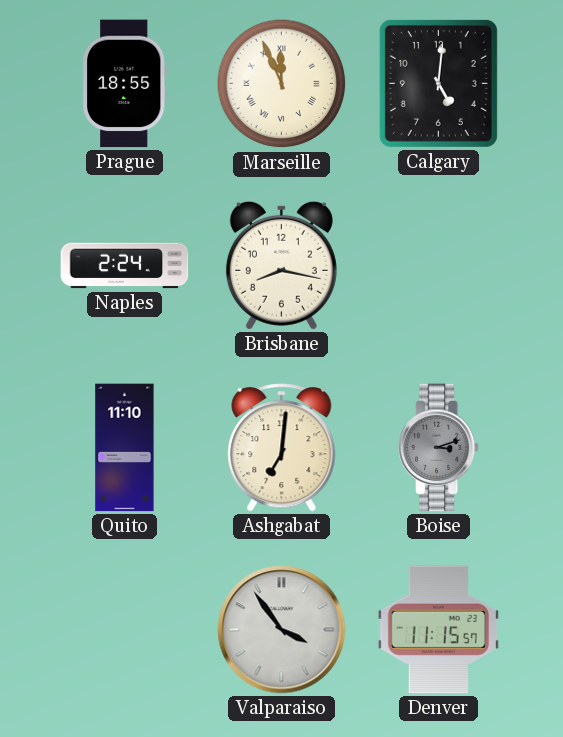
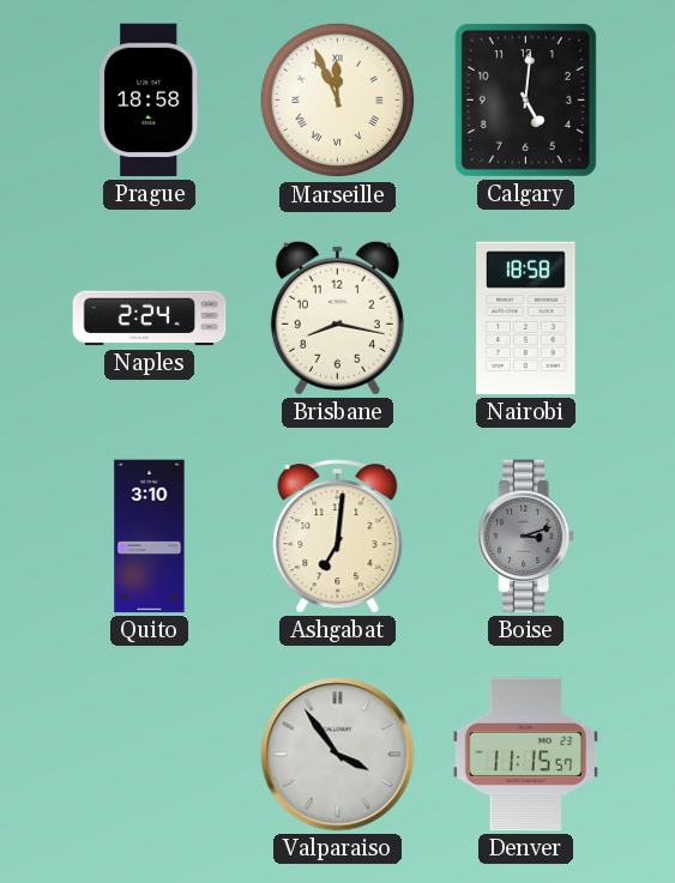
Prague: 18:55 -> 18:58 (149, 101)
Nairobi: none -> 18:58 (526, 319)
Quito: 11:10 -> 3:10 (150, 537)
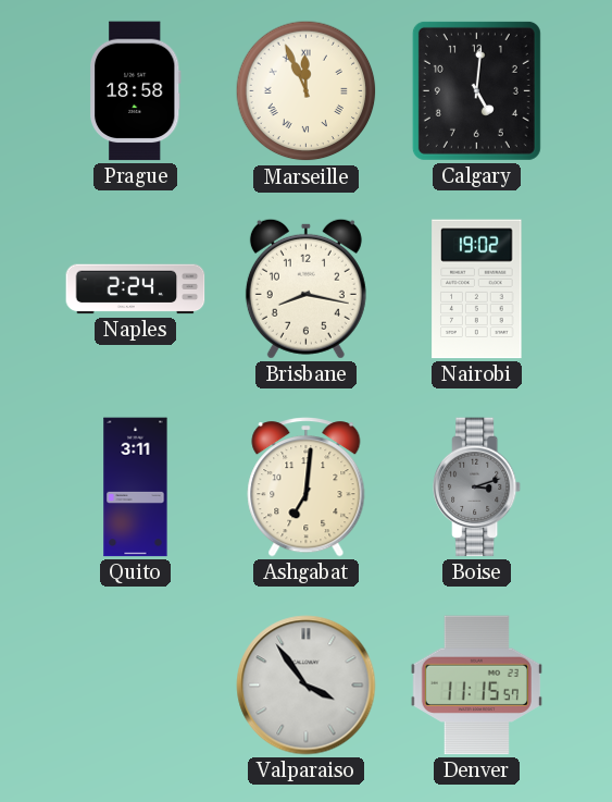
Nairobi: 18:58 -> 19:02 (477, 289)
Quito: 3:10 -> 3:11 (136, 488)
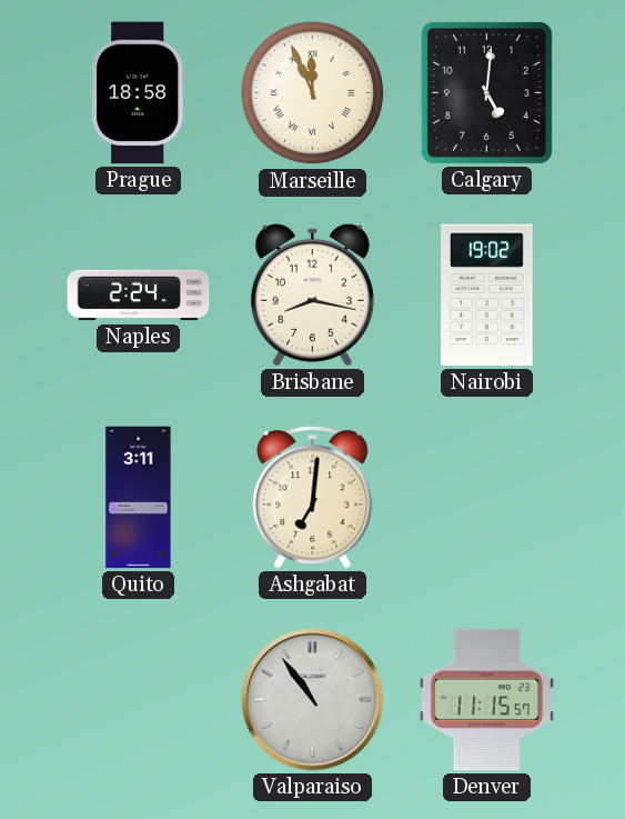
Boise: 3:12 -> none (478, 488)
Valparaiso: 3:54 -> 10:54 (313, 700)
